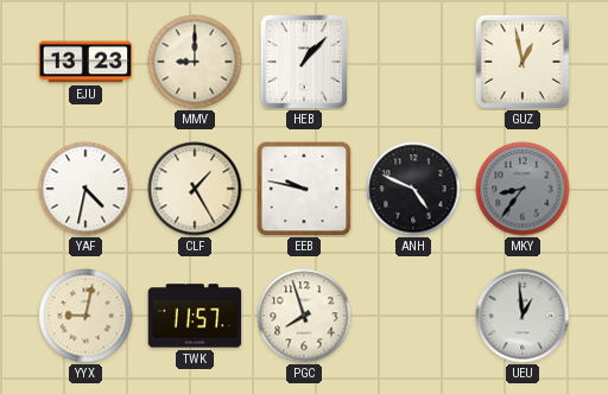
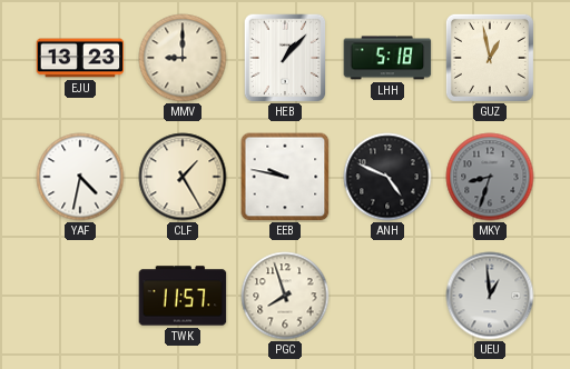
LHH: none -> 5:18 (387, 58)
MKY: 8:36 -> 8:33 (490, 177)
YYX: 9:02 -> none (85, 316)
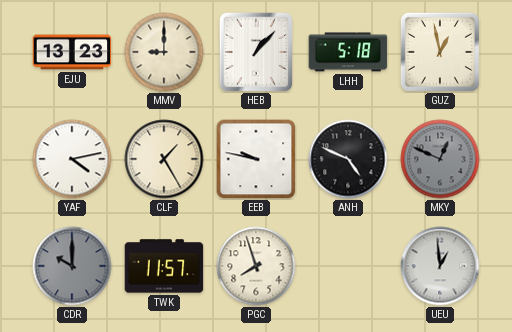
YAF: 4:32 -> 4:13 (72, 159)
MKY: 8:33 -> 12:49 (440, 159)
CDR: none -> 10:00 (72, 266)
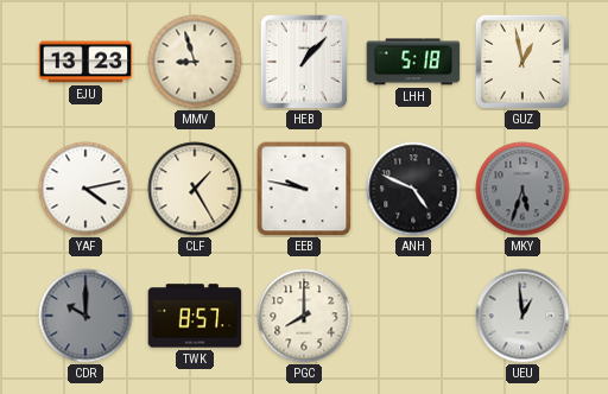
MMV: 9:00 -> 8:57 (195, 62)
MKY: 12:49 -> 5:33 (522, 189)
TWK: 11:57 -> 8:57 (195, 316)
PGC: 7:57 -> 8:00 (304, 316)
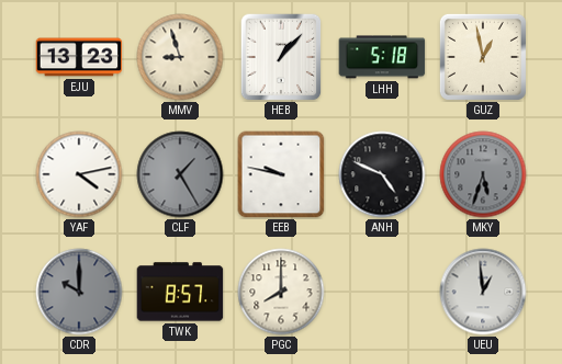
CLF dial: cream -> grey (180, 174)
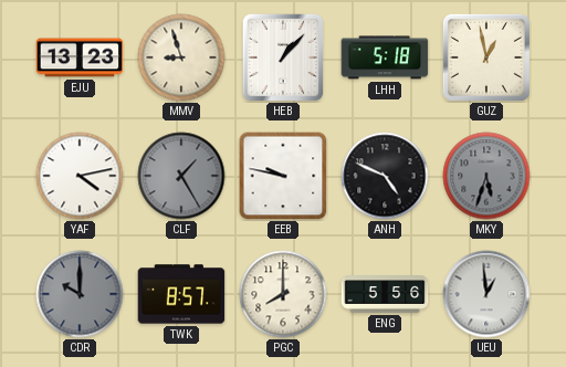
ENG: none -> 5:56 (385, 294)
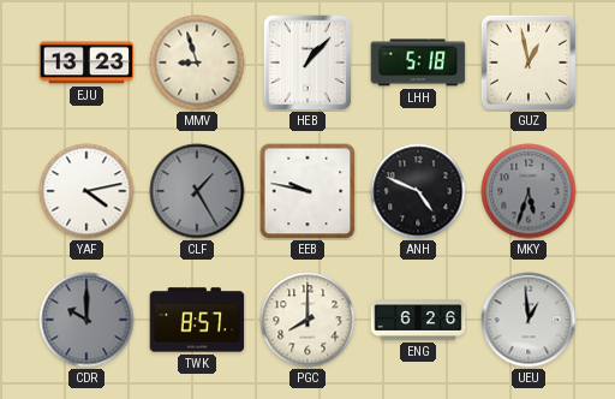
ENG: 5:56 -> 6:26 (418, 320)
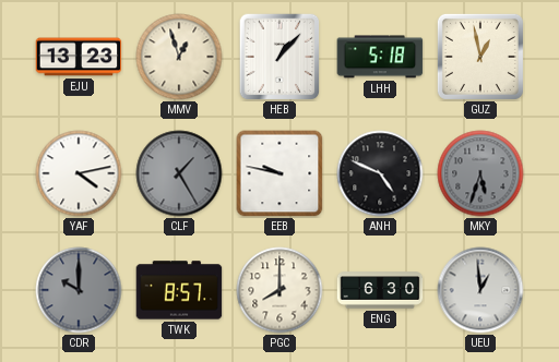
MMV: 8:57 -> 12:57 (179, 57)
ENG: 6:26 -> 6:30 (380, 290)
